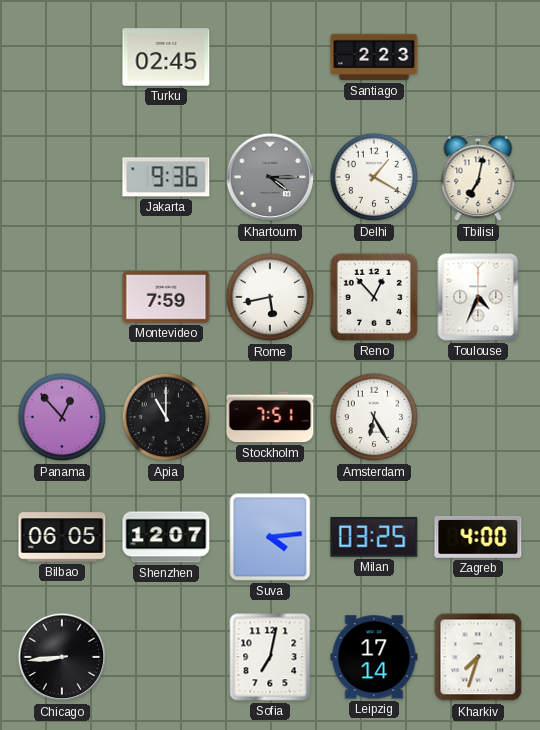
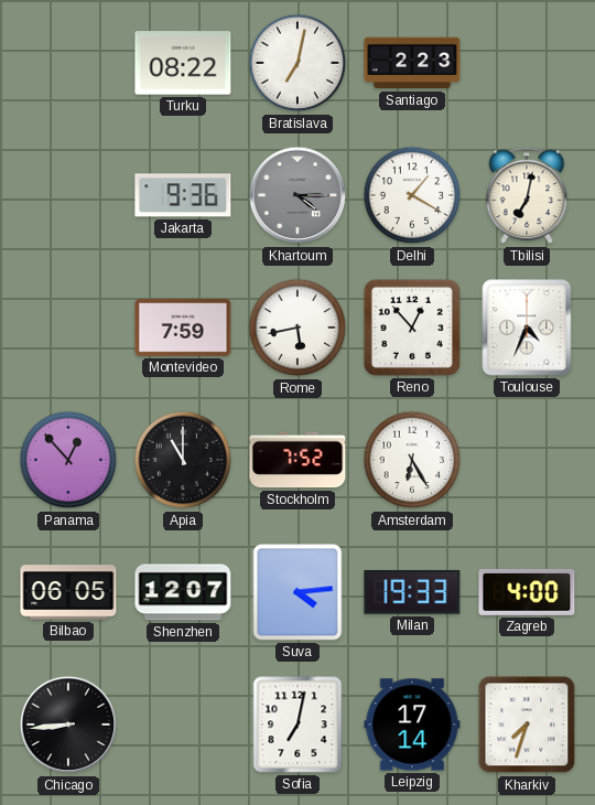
Turku: 02:45 -> 08:22 (183, 63)
Bratislava: none -> 7:02 (297, 63)
Stockholm: 7:51 -> 7:52 (297, 460)
Milan: 03:25 -> 19:33 (412, 592)
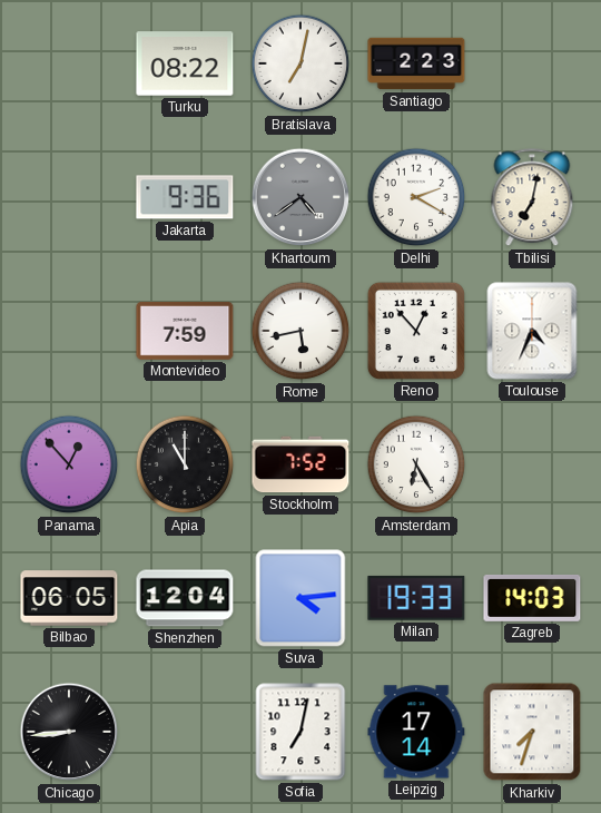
Khartoum: 4:15 -> 4:39 (300, 197)
Delhi: 1:20 -> 2:20 (416, 197)
Shenzhen: 12:07 -> 12:04 (185, 598)
Zagreb: 4:00 -> 14:03 (532, 598)
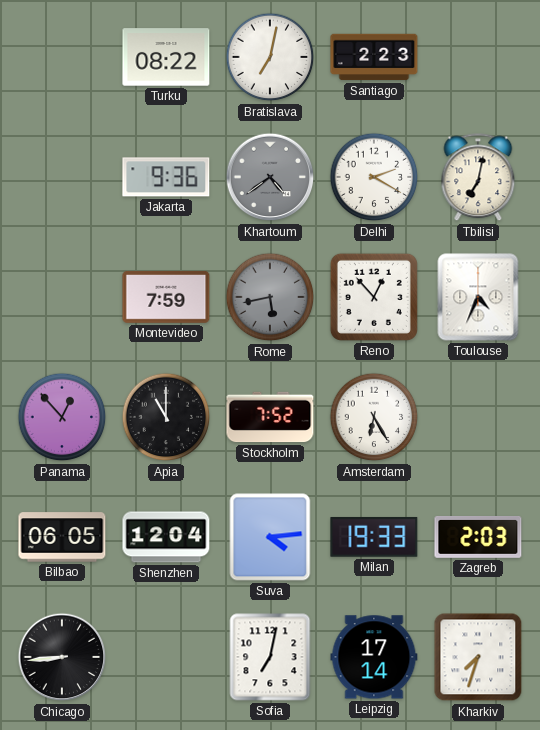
Rome dial: white -> grey (270, 297)
Zagreb: 14:03 -> 2:03 (478, 537)
